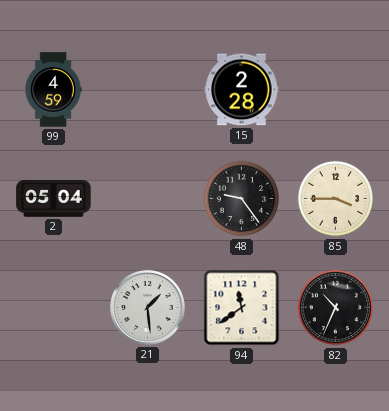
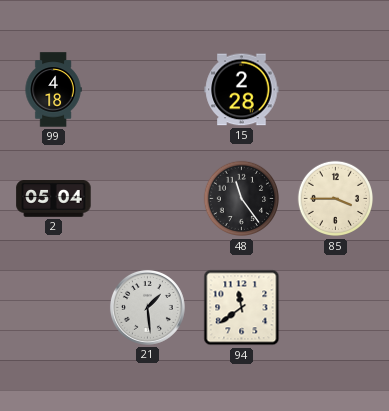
99: 4:59 -> 4:18 (53, 90)
48: 9:24 -> 11:24 (242, 199)
82: 10:34 -> none (336, 308)
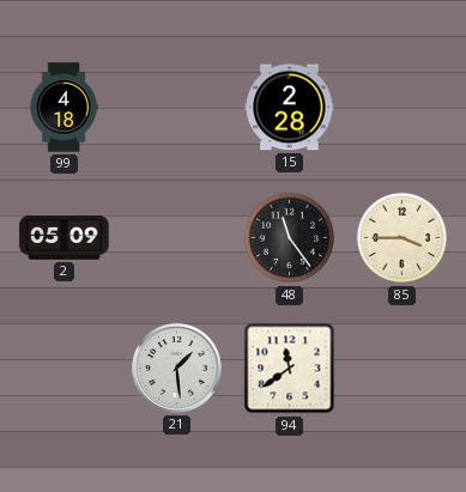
2: 05:04 -> 05:09 (65, 238)
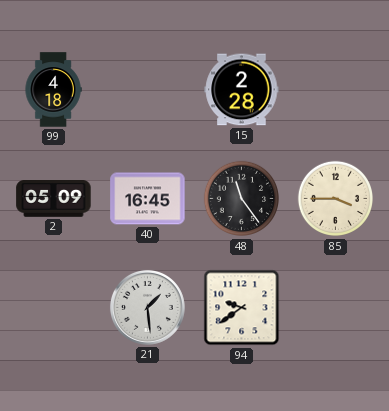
40: none -> 16:45 (148, 199)
94: 11:39 -> 9:39 (242, 308)
